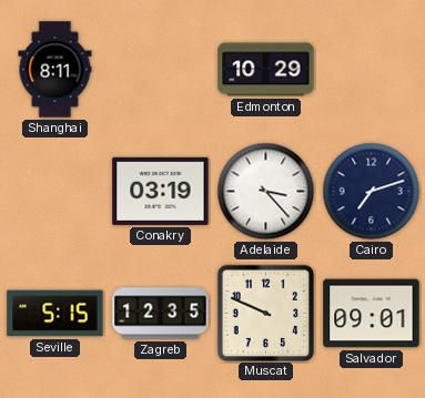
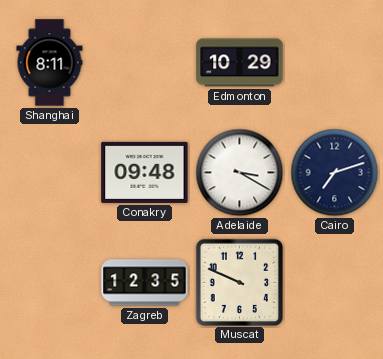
Conakry: 03:19 -> 09:48 (145, 172)
Adelaide: 3:23 -> 3:20 (240, 173)
Seville: 5:15 -> none (55, 314)
Salvador: 09:01 -> none (372, 314)
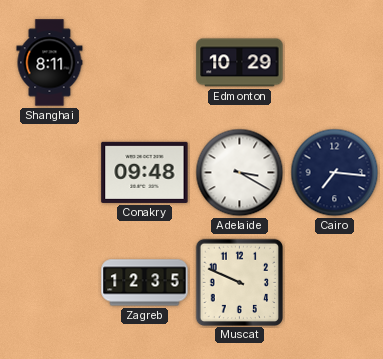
Cairo: 7:12 -> 7:16 (335, 173)
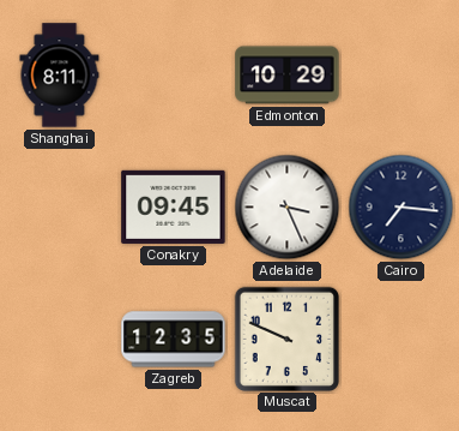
Conakry: 09:48 -> 09:45 (174, 206)
Adelaide: 3:20 -> 3:26 (288, 208)
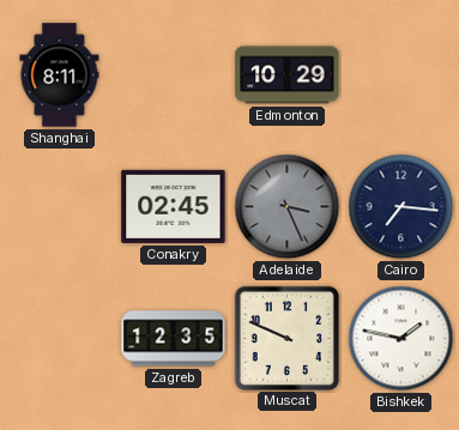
Conakry: 09:45 -> 02:45 (174, 206)
Adelaide dial: white -> grey (288, 207)
Bishkek: none -> 1:47 (401, 339)
